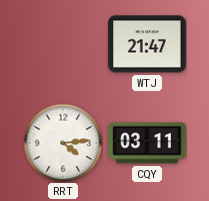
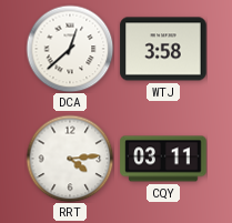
DCA: none -> 12:38 (70, 49)
WTJ: 21:47 -> 3:58 (163, 49)
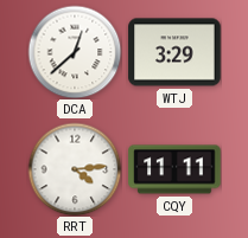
WTJ: 3:58 -> 3:29 (174, 52)
CQY: 03:11 -> 11:11 (174, 169)
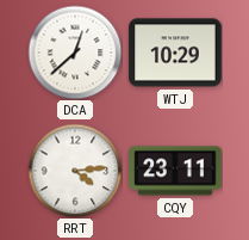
WTJ: 3:29 -> 10:29 (175, 53)
CQY: 11:11 -> 23:11 (175, 171)
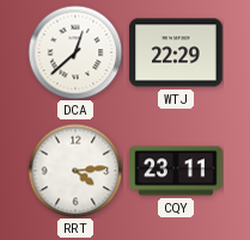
WTJ: 10:29 -> 22:29 (176, 53)
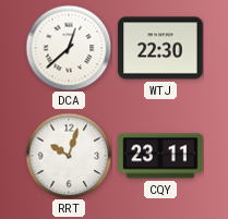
WTJ: 22:29 -> 22:30 (160, 48)
RRT: 4:14 -> 10:03 (69, 156)
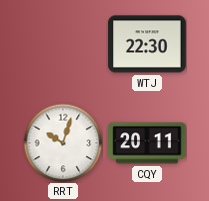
DCA: 12:38 -> none (69, 48)
CQY: 23:11 -> 20:11 (147, 143)
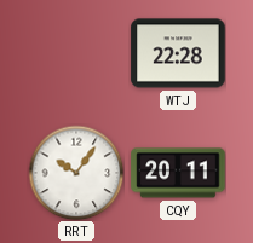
WTJ: 22:30 -> 22:28 (178, 53)
RRT: 10:03 -> 10:06 (76, 173)
